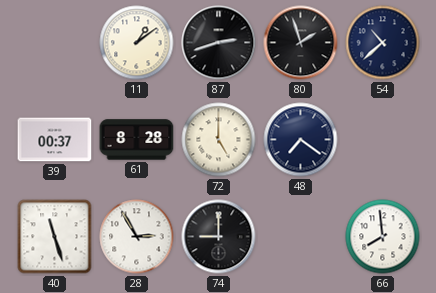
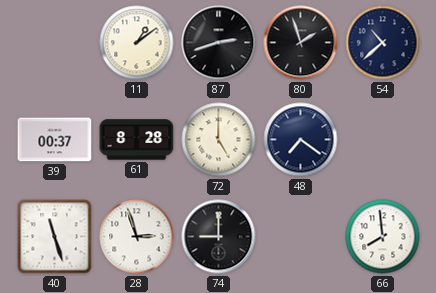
28: 2:55 -> 2:57 (137, 237)
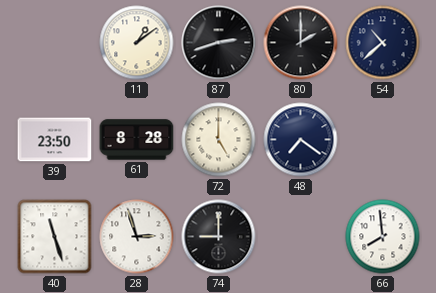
80: 1:57 -> 2:00 (301, 43)
39: 00:37 -> 23:50 (55, 140)
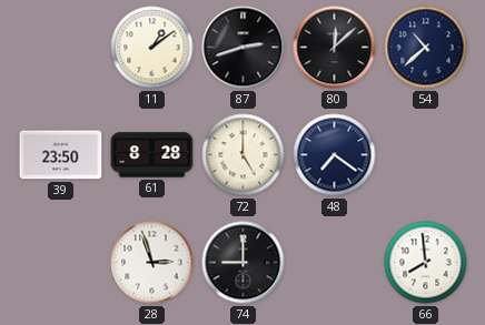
80: 2:00 -> 12:08 (335, 48)
40: 11:27 -> none (55, 237)
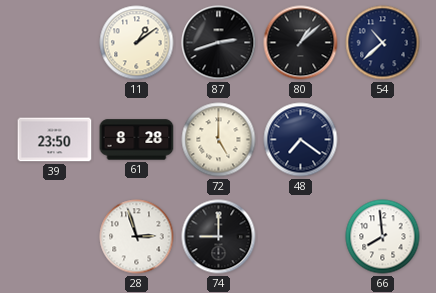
80: 12:08 -> 1:08 (301, 43)
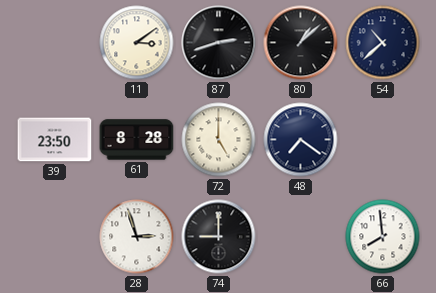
11: 1:09 -> 3:09 (137, 43)
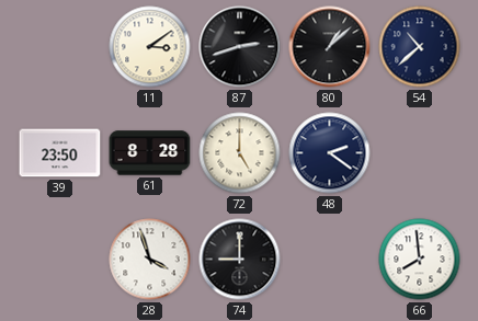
48: 7:21 -> 2:21 (330, 153)
28: 2:57 -> 3:57 (150, 260)
